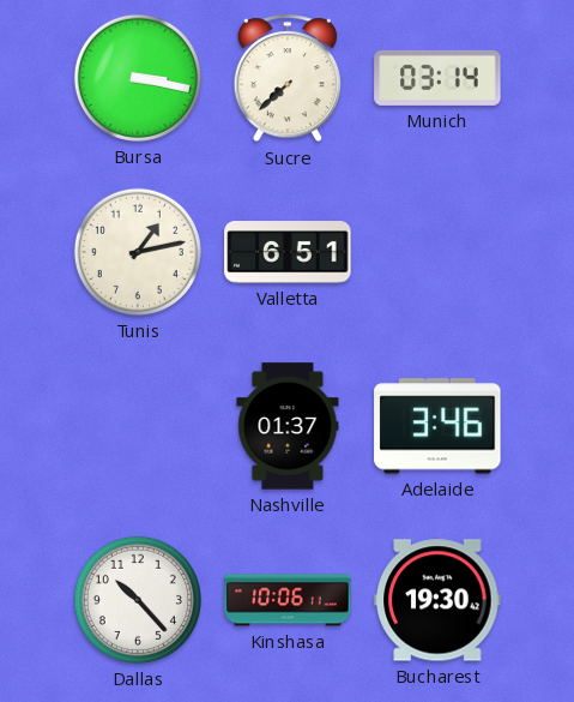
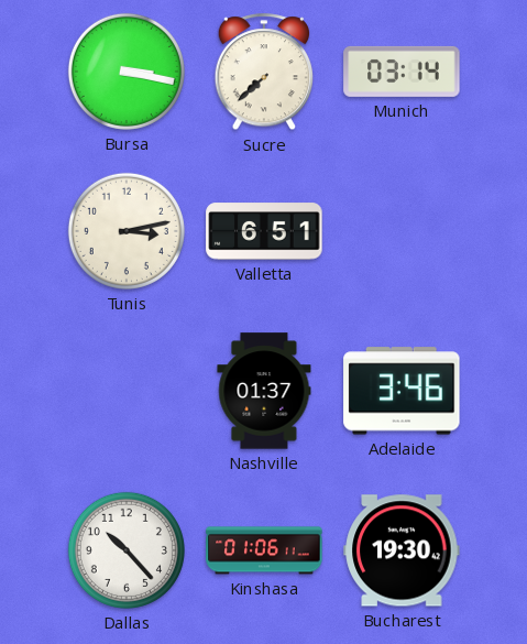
Tunis: 1:13 -> 3:13 (127, 231)
Kinshasa: 10:06 -> 01:06 (264, 550)
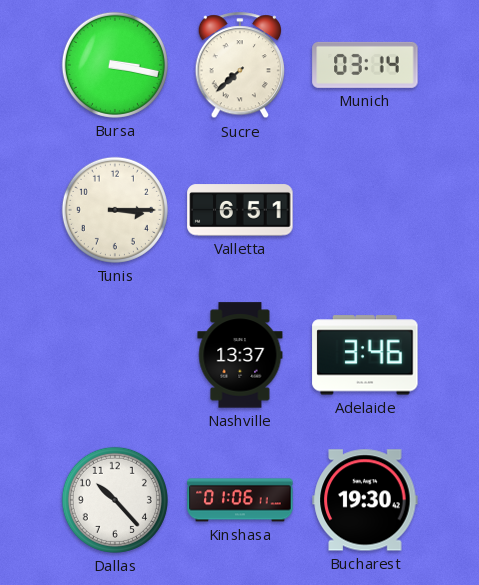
Tunis: 3:13 -> 3:15 (115, 210)
Nashville: 01:37 -> 13:37 (240, 355)
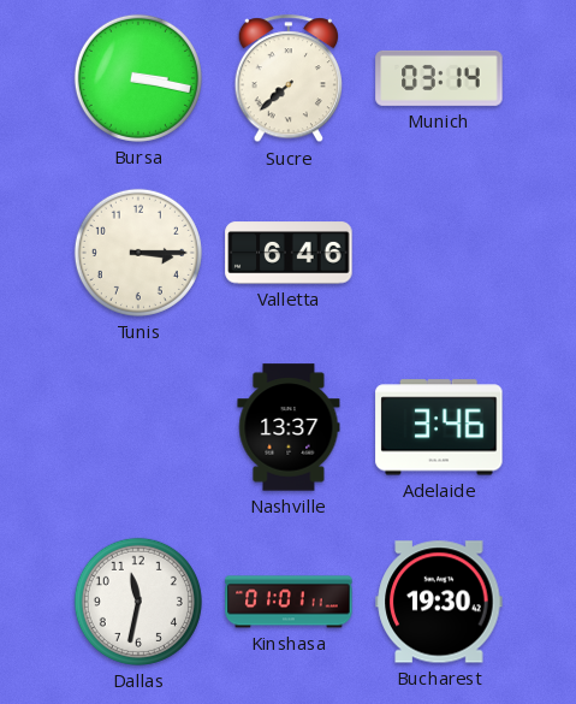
Valletta: 6:51 -> 6:46 (289, 253)
Dallas: 10:23 -> 11:32 (138, 602)
Kinshasa: 01:06 -> 01:01 (289, 602)
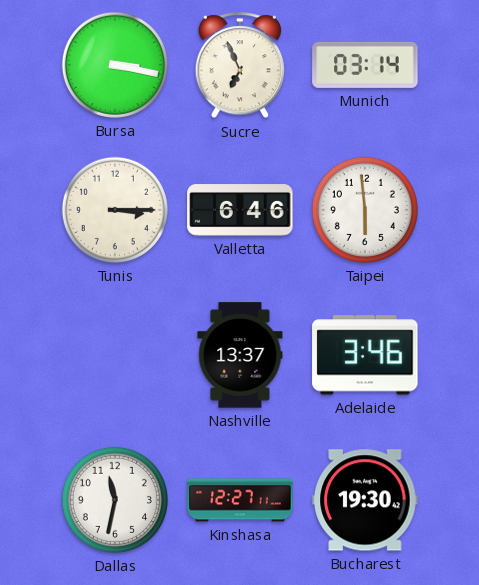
Sucre: 7:38 -> 6:56 (239, 66)
Taipei: none -> 5:59 (365, 210)
Kinshasa: 01:01 -> 12:27 (240, 500)
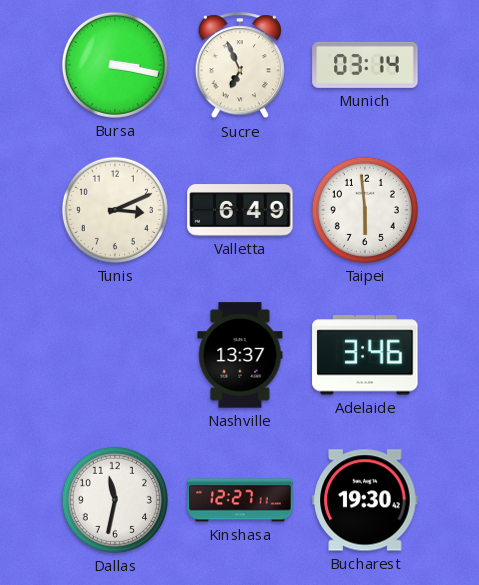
Tunis: 3:15 -> 3:11 (115, 210)
Valletta: 6:46 -> 6:49 (240, 210)
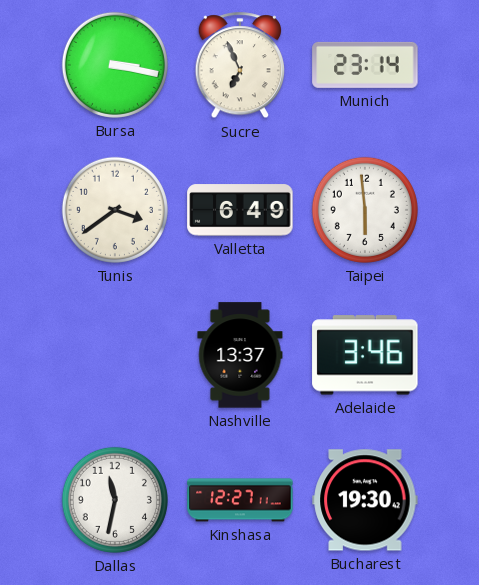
Munich: 03:14 -> 23:14 (365, 65)
Tunis: 3:11 -> 3:39 (115, 210)
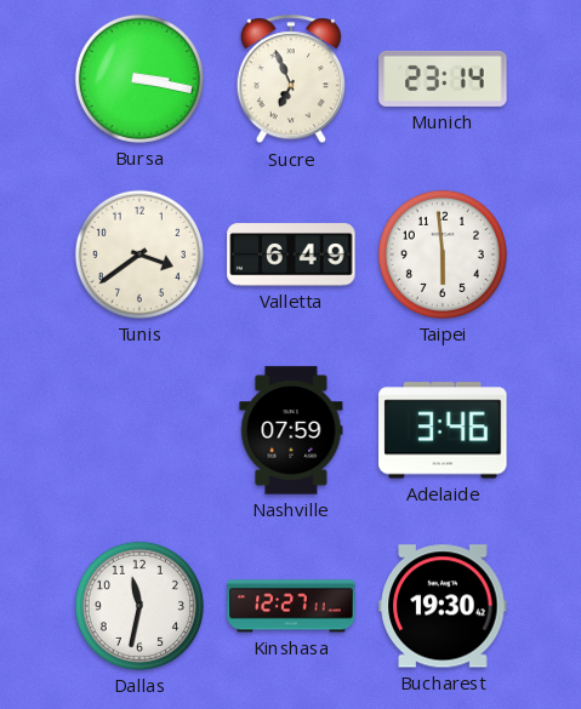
Nashville: 13:37 -> 07:59 (291, 430)
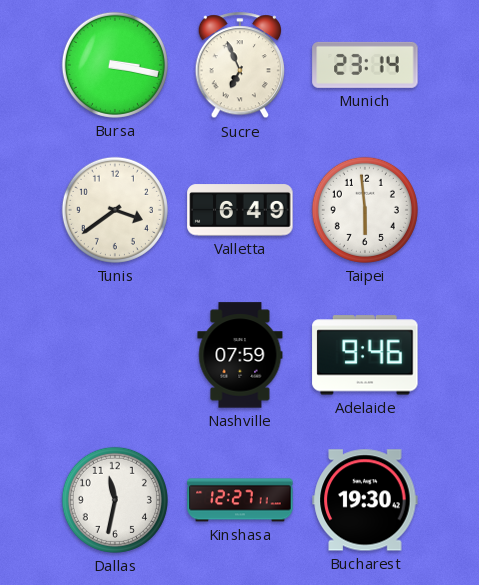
Adelaide: 3:46 -> 9:46 (365, 355)
